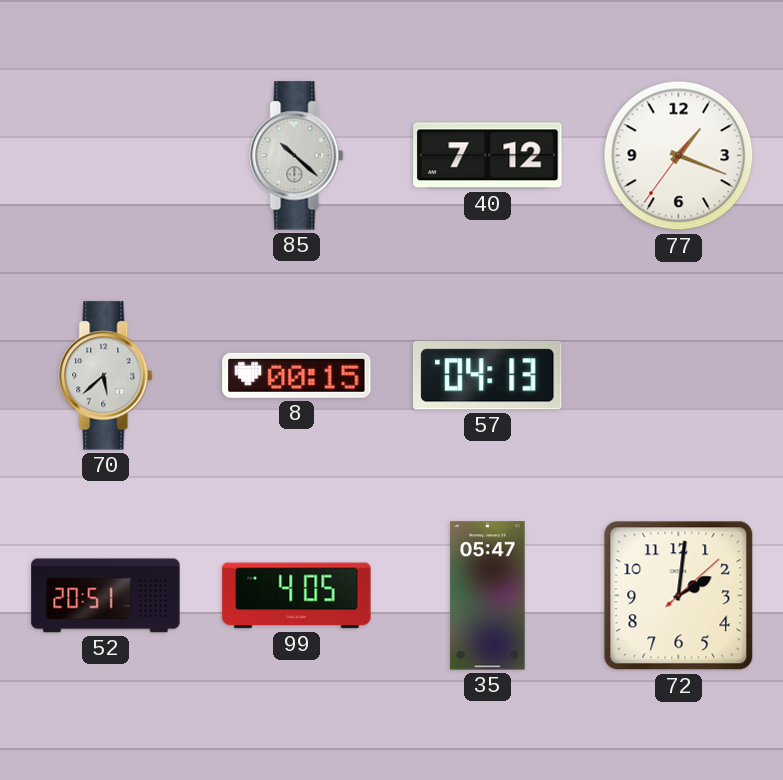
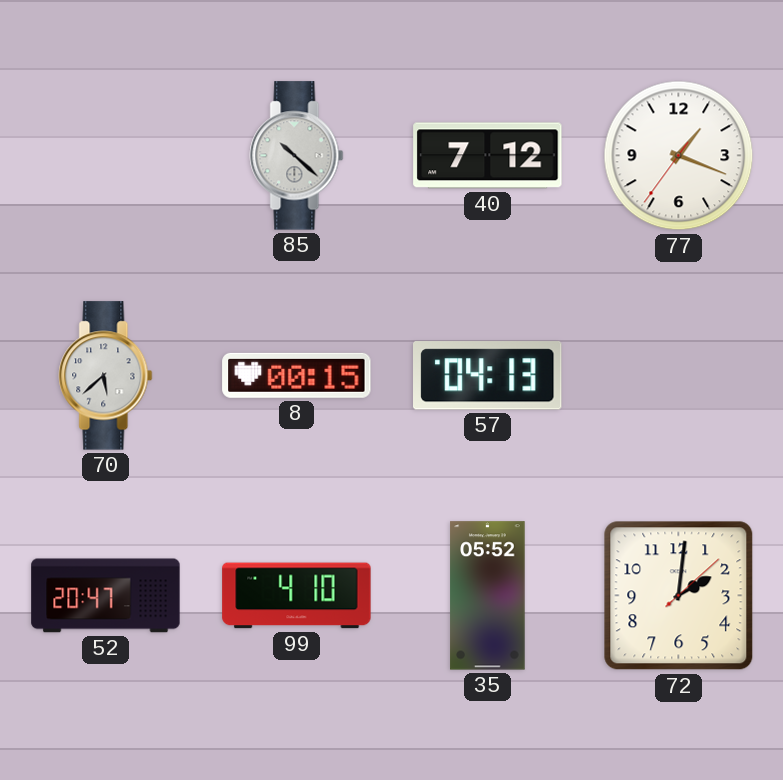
52: 20:51 -> 20:47 (106, 596)
99: 4:05 -> 4:10 (297, 596)
35: 05:47 -> 05:52 (488, 596)
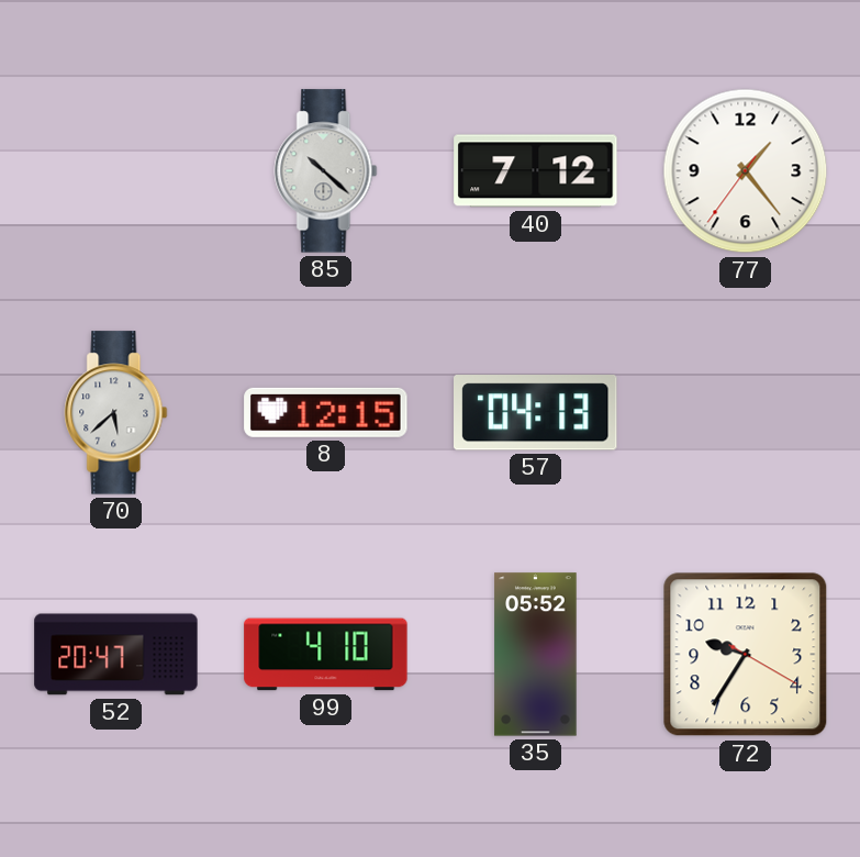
77: 1:18 -> 1:23 (746, 171)
8: 00:15 -> 12:15 (326, 412)
72: 2:01 -> 9:35 (746, 655)
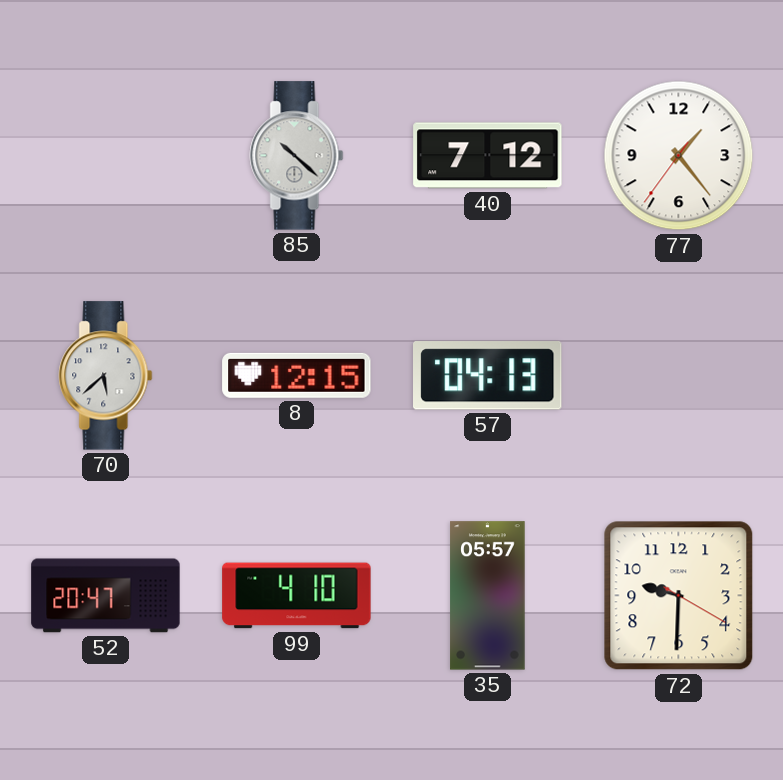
35: 05:52 -> 05:57 (488, 596)
72: 9:35 -> 9:30 (679, 596)
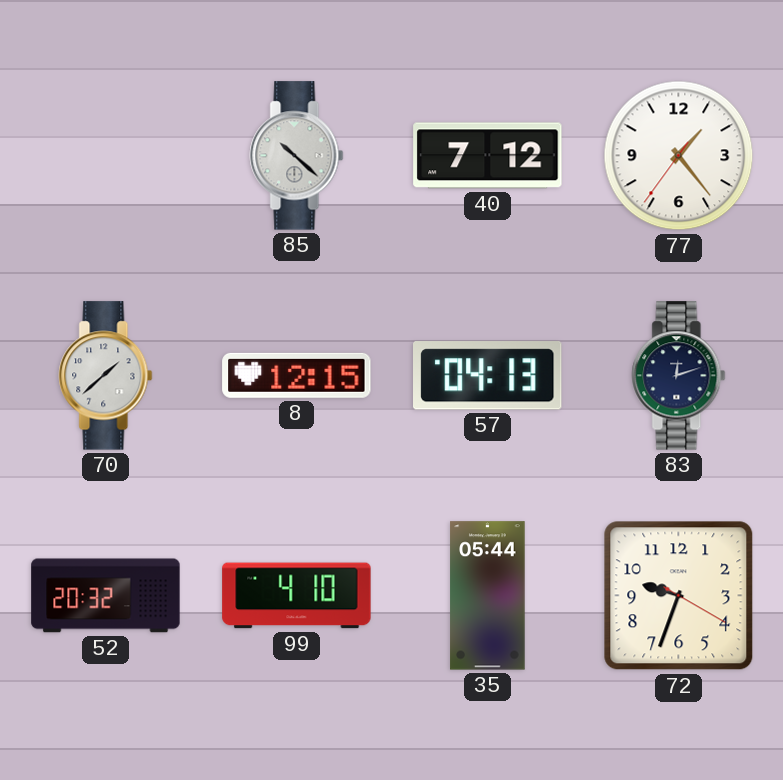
70: 5:38 -> 1:38 (106, 376)
83: none -> 12:12 (679, 376)
52: 20:47 -> 20:32 (106, 596)
35: 05:57 -> 05:44 (488, 596)
72: 9:30 -> 9:33 (679, 596)
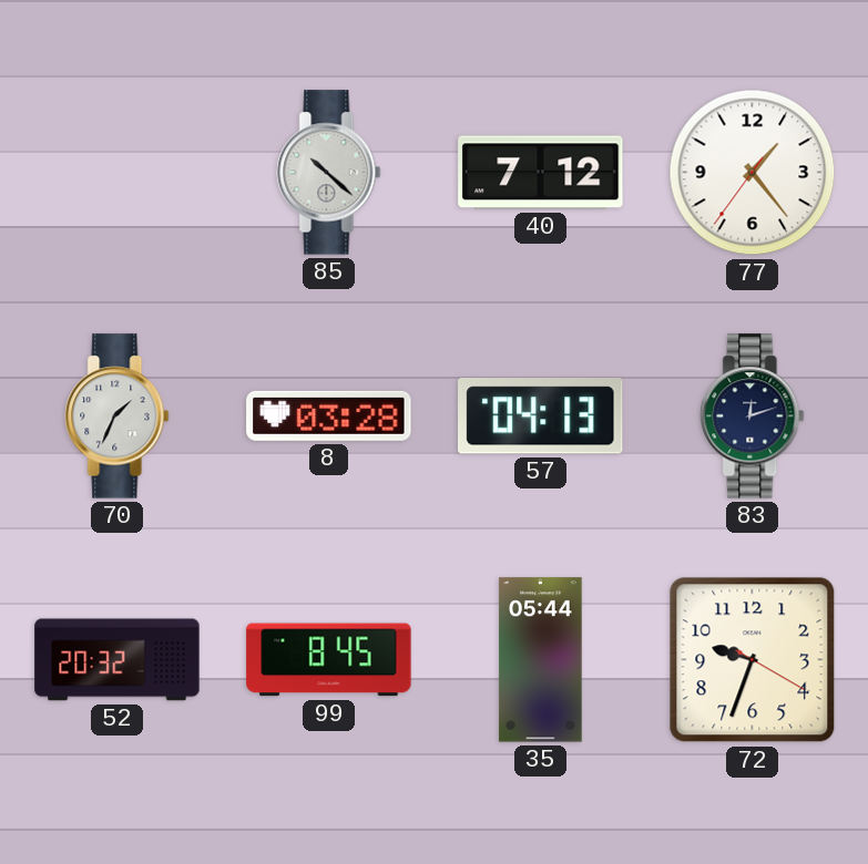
70: 1:38 -> 1:34 (118, 416)
8: 12:15 -> 03:28 (329, 415)
99: 4:10 -> 8:45 (329, 660)
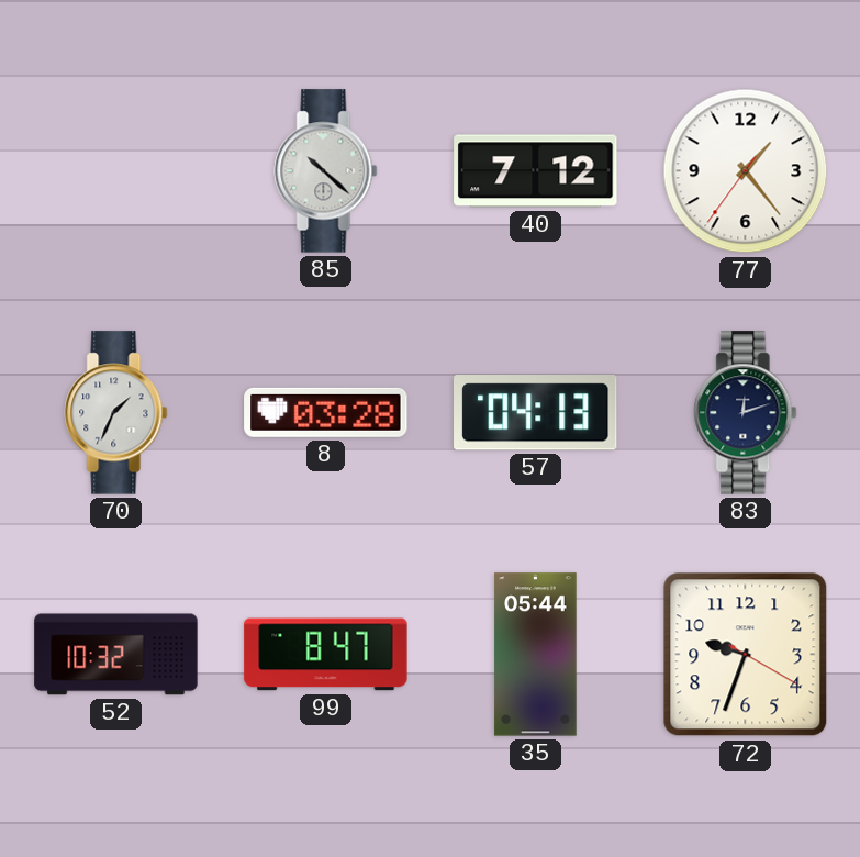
52: 20:32 -> 10:32 (116, 655)
99: 8:45 -> 8:47 (326, 655)
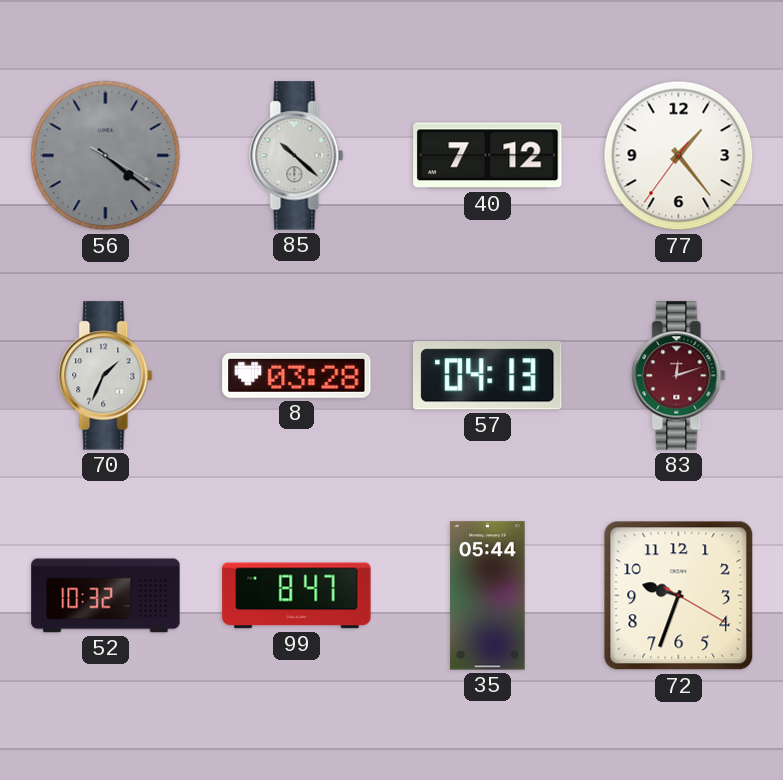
56: none -> 4:21 (106, 156)
83 dial: navy -> burgundy (679, 376)
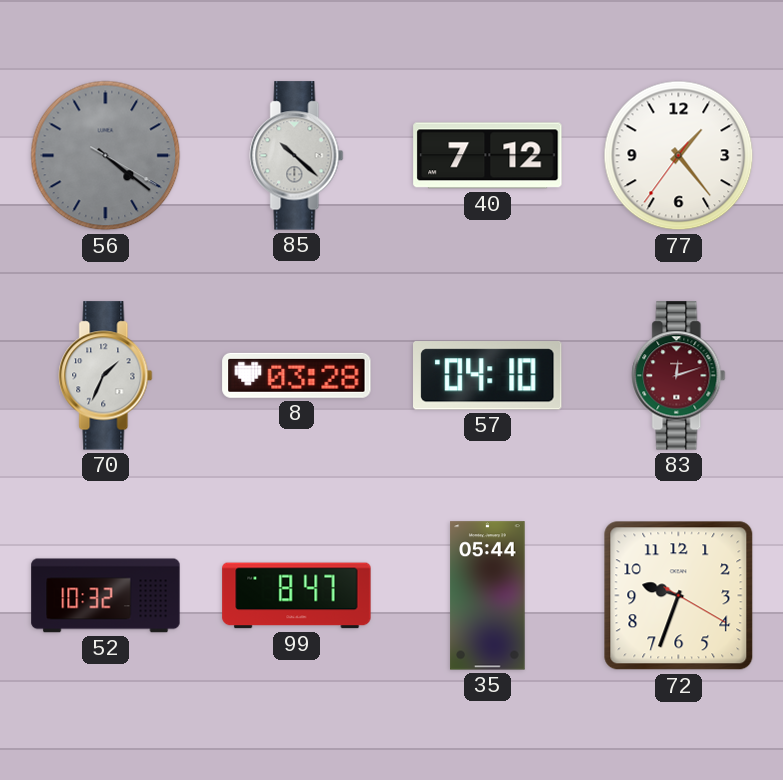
57: 04:13 -> 04:10 (488, 376)
